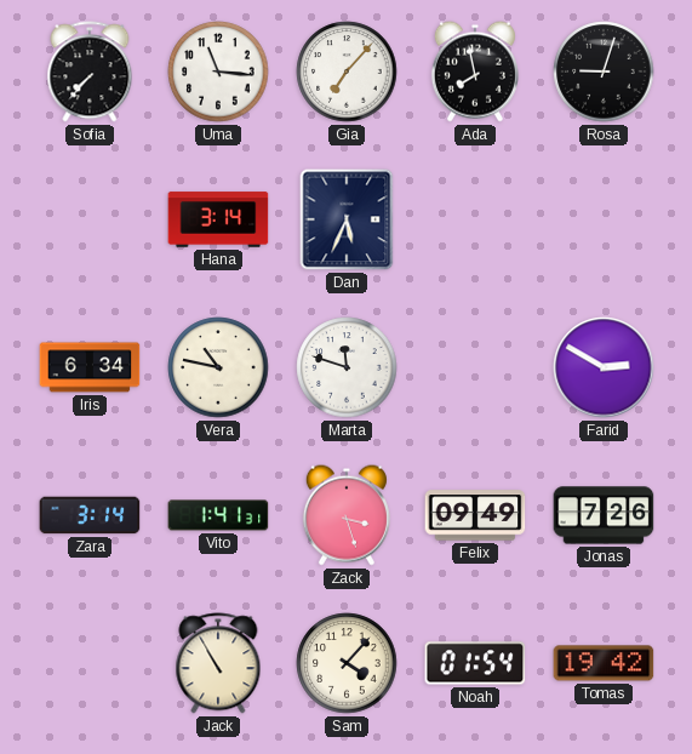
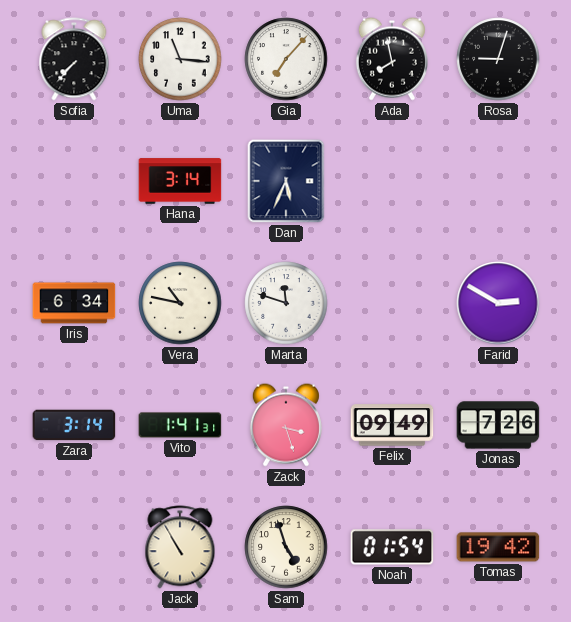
Sam: 4:07 -> 4:57 (286, 547)
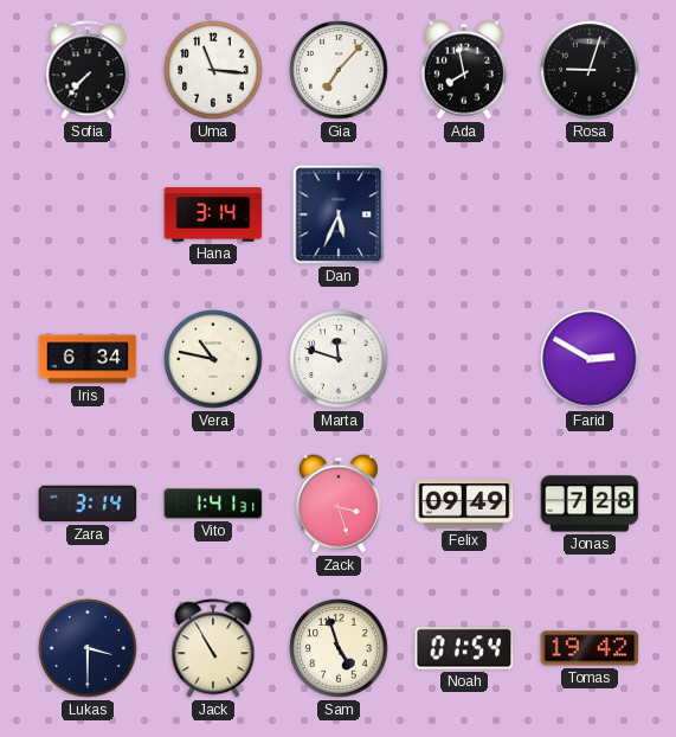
Jonas: 7:26 -> 7:28 (590, 504)
Lukas: none -> 3:30 (88, 648)
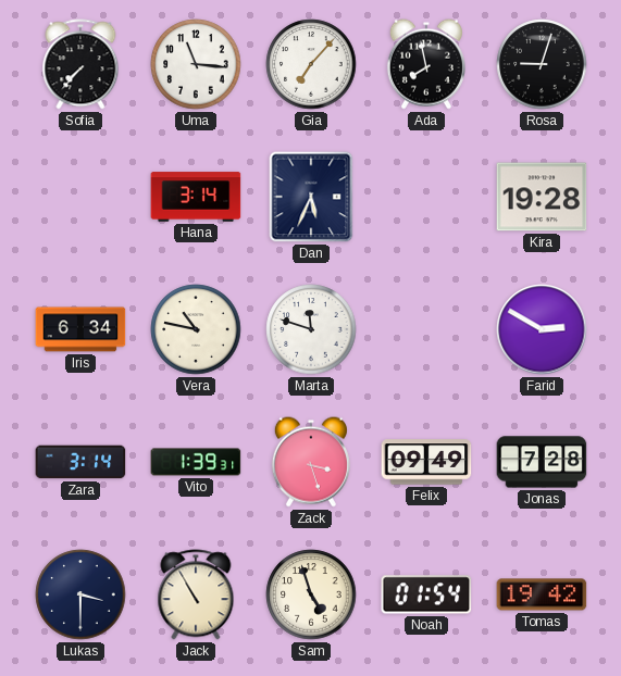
Kira: none -> 19:28 (542, 197)
Vito: 1:41 -> 1:39 (196, 462)
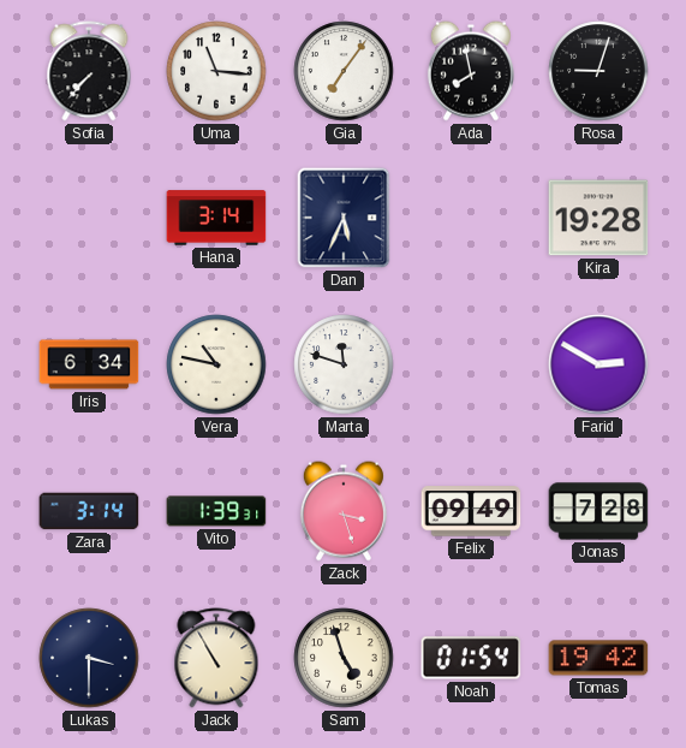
Gia: 7:07 -> 7:06 (344, 71)
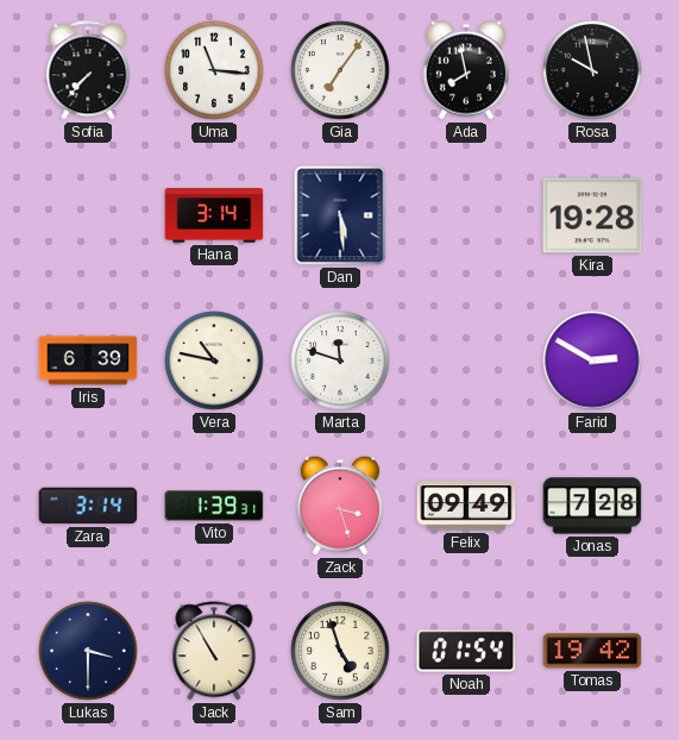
Rosa: 9:03 -> 9:58 (592, 70)
Dan: 5:34 -> 5:29 (340, 215)
Iris: 6:34 -> 6:39 (88, 360)
